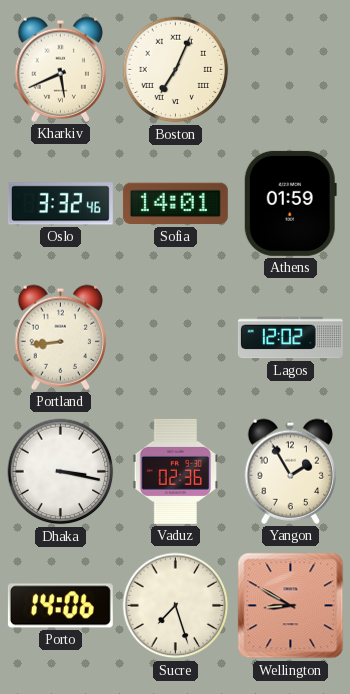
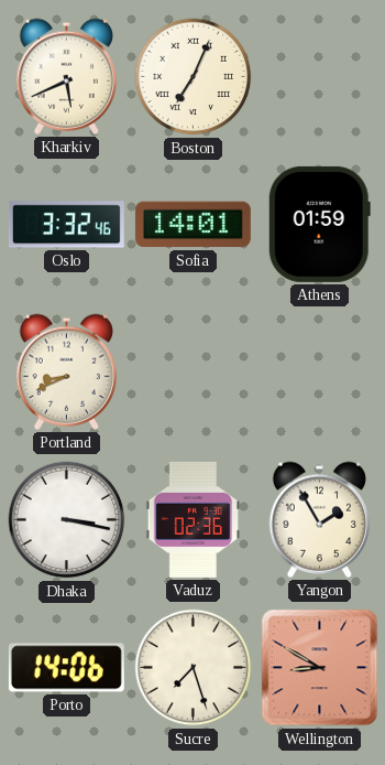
Portland: 8:44 -> 8:41 (66, 371)
Lagos: 12:02 -> none (290, 338)
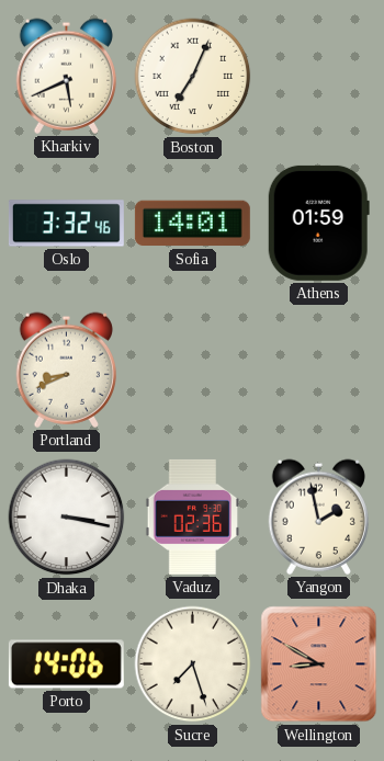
Yangon: 1:55 -> 1:58 (318, 516)
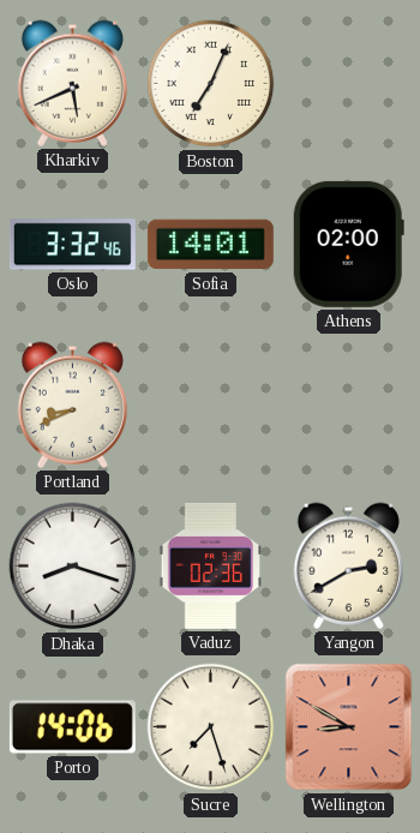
Athens: 01:59 -> 02:00 (348, 244)
Dhaka: 3:17 -> 8:18 (73, 567)
Yangon: 1:58 -> 2:40 (348, 565)
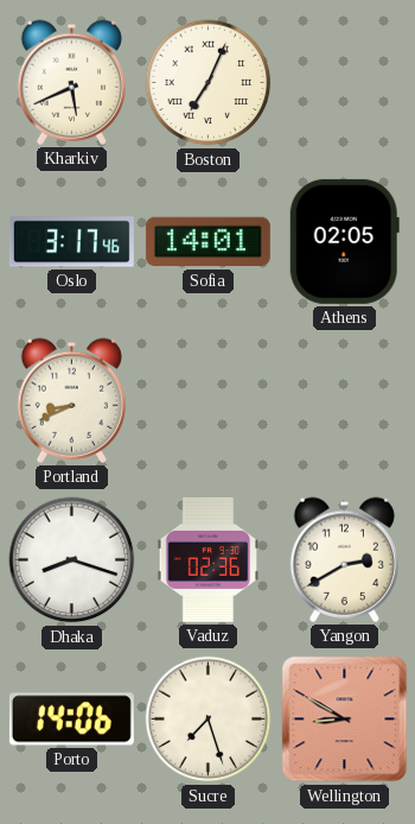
Oslo: 3:32 -> 3:17 (71, 242)
Athens: 02:00 -> 02:05 (344, 241)
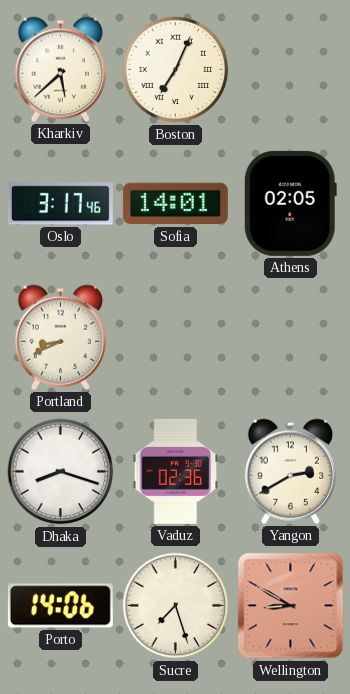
Kharkiv: 5:41 -> 5:38 (60, 69)
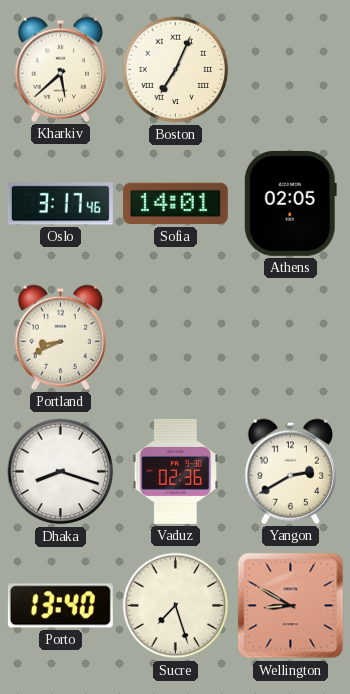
Porto: 14:06 -> 13:40 (60, 606)
